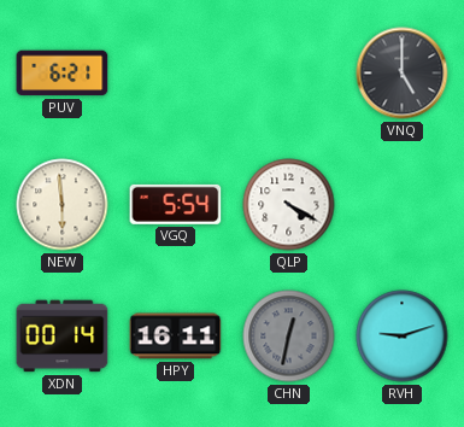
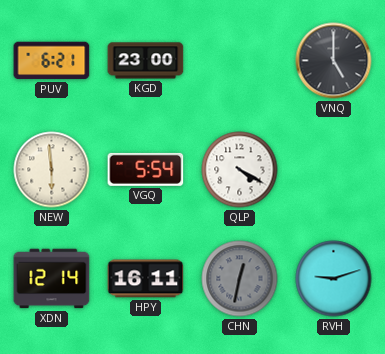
KGD: none -> 23:00 (146, 61)
XDN: 00:14 -> 12:14 (52, 279)
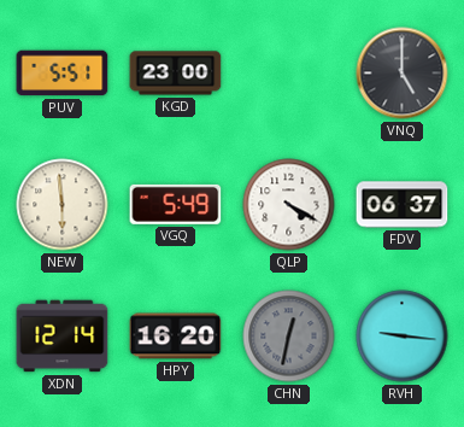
PUV: 6:21 -> 5:51 (63, 74)
VGQ: 5:54 -> 5:49 (176, 204)
FDV: none -> 06:37 (403, 205)
HPY: 16:11 -> 16:20 (176, 337)
RVH: 9:12 -> 9:16 (403, 337)
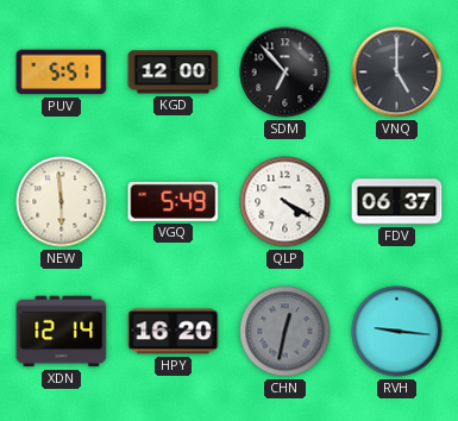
KGD: 23:00 -> 12:00 (174, 73)
SDM: none -> 6:53 (286, 73)
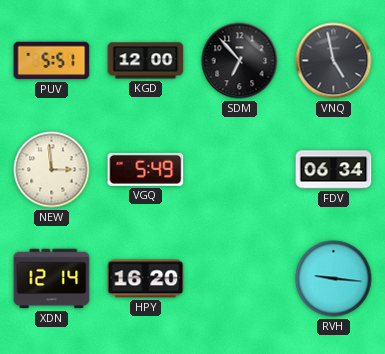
VNQ: 5:00 -> 4:58 (334, 61)
NEW: 5:59 -> 2:59 (52, 170)
QLP: 4:20 -> none (286, 202)
FDV: 06:37 -> 06:34 (334, 170)
CHN: 12:32 -> none (286, 332)
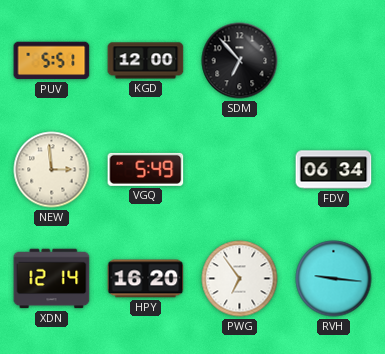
VNQ: 4:58 -> none (334, 61)
PWG: none -> 6:54 (240, 279)
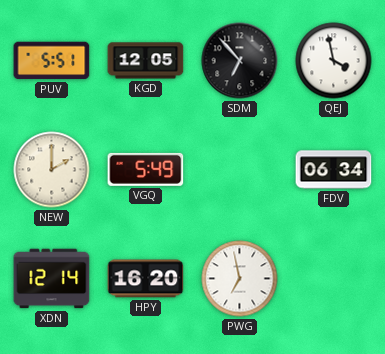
KGD: 12:00 -> 12:05 (146, 61)
QEJ: none -> 3:58 (334, 61)
NEW: 2:59 -> 2:00 (52, 170)
PWG: 6:54 -> 6:58 (240, 279)
RVH: 9:16 -> none (334, 279)
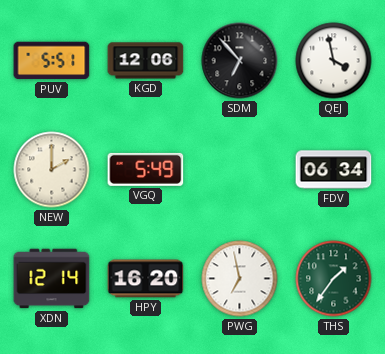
KGD: 12:05 -> 12:06 (146, 61)
THS: none -> 1:36 (334, 279)
